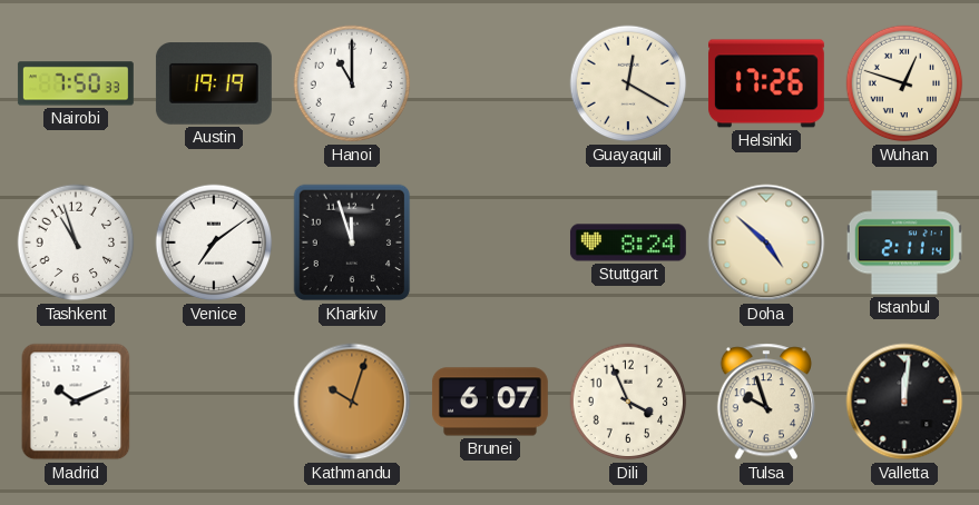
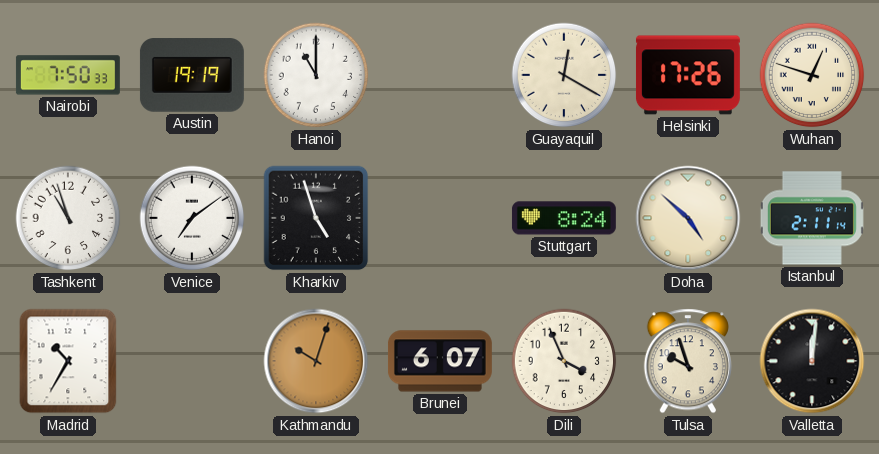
Kharkiv: 11:57 -> 4:57 (316, 218)
Madrid: 10:11 -> 10:35 (68, 361)
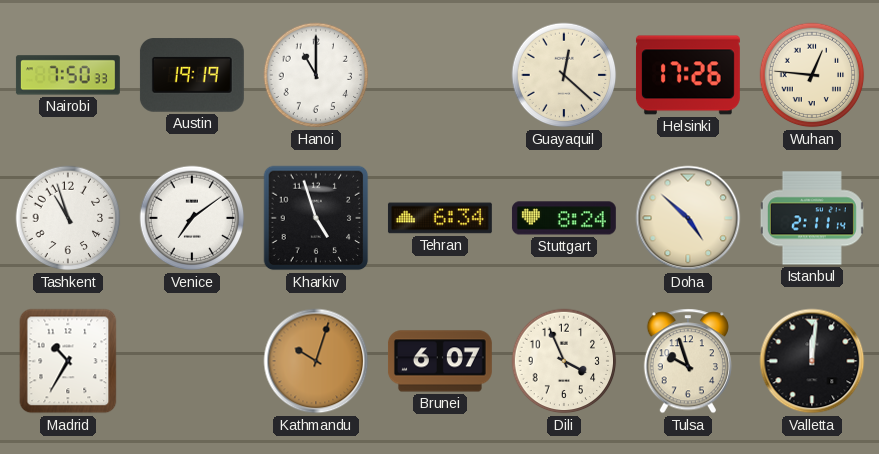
Guayaquil: 12:20 -> 12:22 (564, 75)
Wuhan: 12:48 -> 12:46 (812, 75)
Tehran: none -> 6:34 (440, 218)
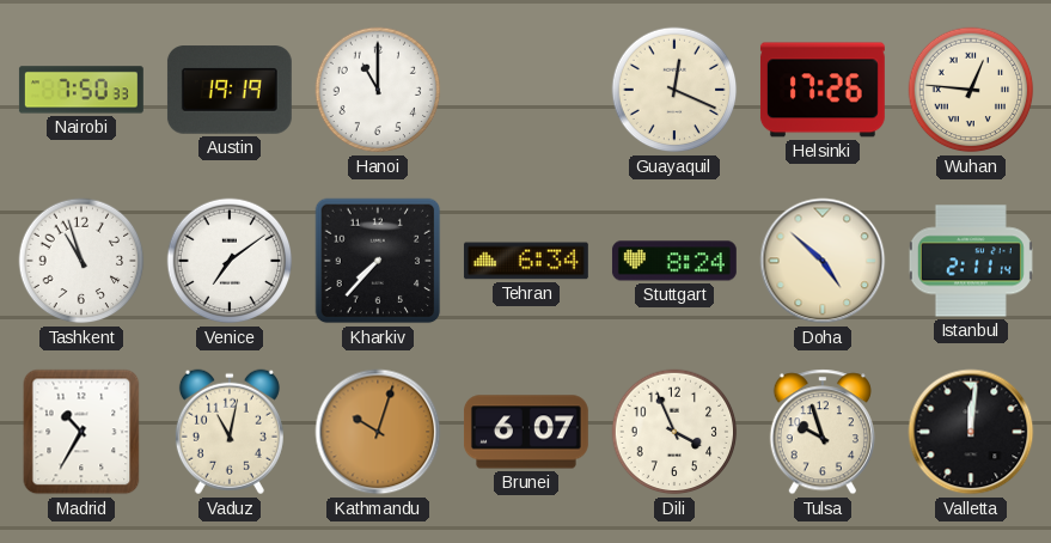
Guayaquil: 12:22 -> 12:19 (674, 90)
Kharkiv: 4:57 -> 7:37 (378, 261)
Vaduz: none -> 11:02 (230, 432)
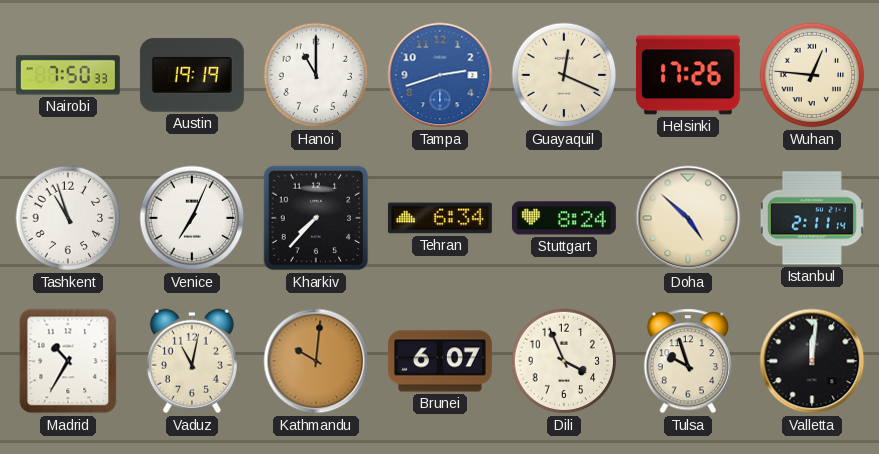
Tampa: none -> 2:42 (440, 75)
Venice: 7:09 -> 7:04 (192, 218)
Kathmandu: 10:03 -> 10:01 (316, 361)
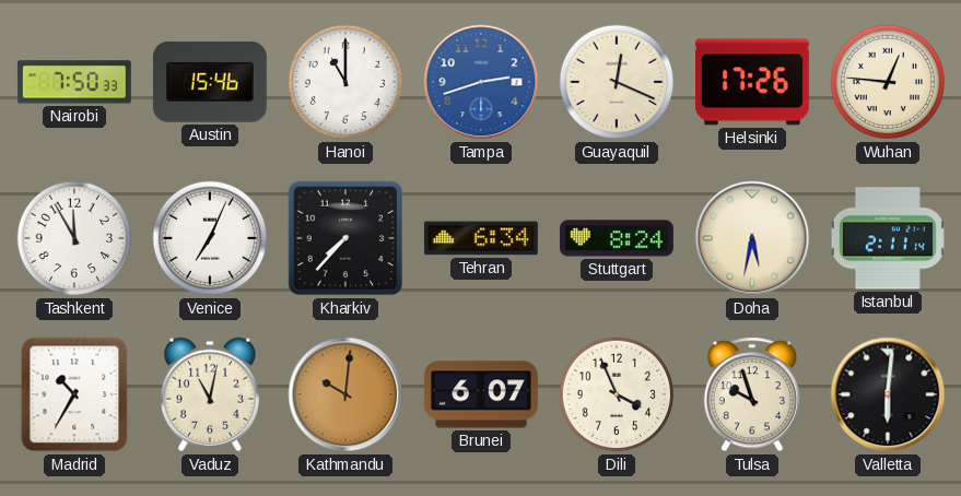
Austin: 19:19 -> 15:46 (210, 82)
Tashkent: 10:57 -> 11:55 (74, 238)
Doha: 4:52 -> 5:32 (752, 238)
Valletta: 12:01 -> 6:01 (888, 394)
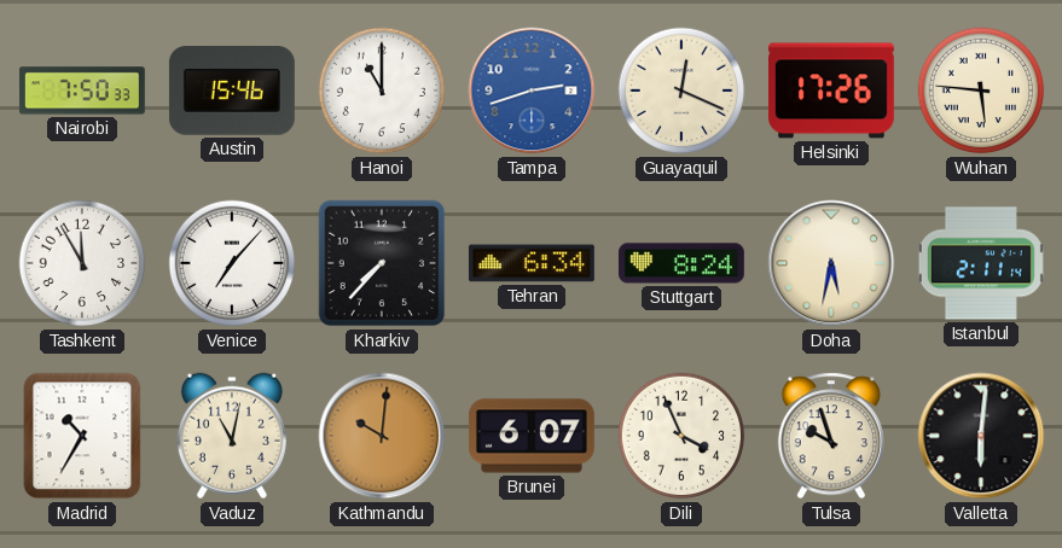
Wuhan: 12:46 -> 5:46 (981, 91)
Venice: 7:04 -> 7:07 (232, 263)
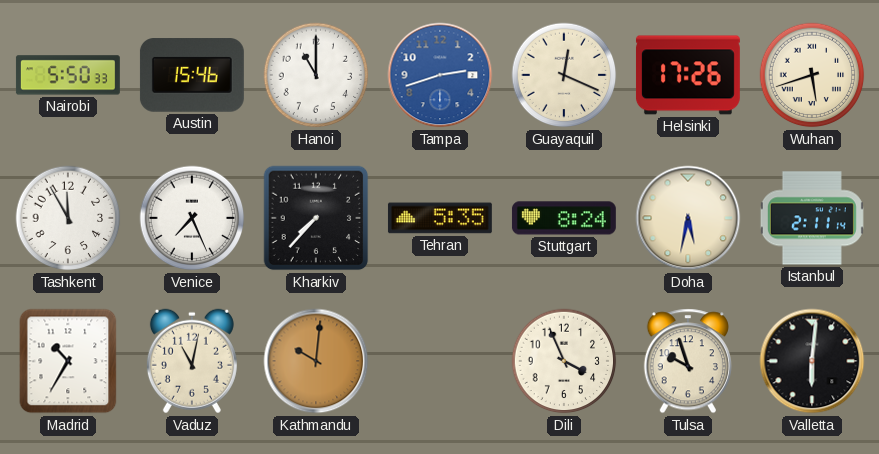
Nairobi: 7:50 -> 5:50 (68, 75)
Wuhan: 5:46 -> 5:42 (812, 75)
Venice: 7:07 -> 7:26 (192, 218)
Tehran: 6:34 -> 5:35 (440, 218)
Brunei: 6:07 -> none (532, 436)
